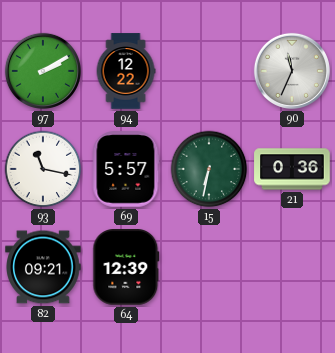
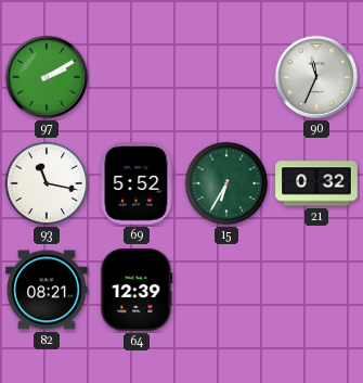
94: 12:22 -> none (126, 71)
69: 5:57 -> 5:52 (137, 183)
15: 6:32 -> 6:35 (226, 183)
21: 0:36 -> 0:32 (316, 183)
82: 09:21 -> 08:21 (47, 290)
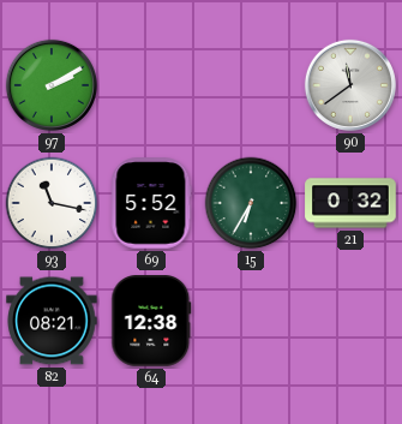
90: 11:34 -> 11:39 (350, 85)
64: 12:39 -> 12:38 (151, 321)
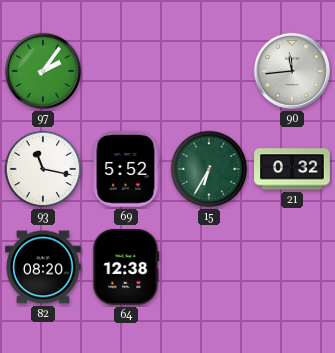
97: 2:10 -> 2:06 (43, 71)
90: 11:39 -> 11:44 (292, 71)
82: 08:21 -> 08:20 (43, 267)
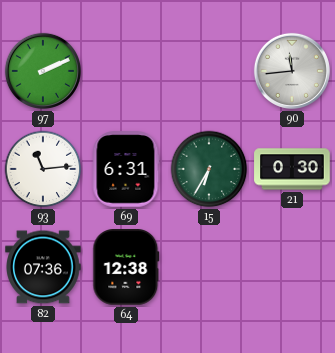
97: 2:06 -> 2:11 (43, 71)
93: 11:17 -> 11:14 (43, 169)
69: 5:52 -> 6:31 (126, 169)
21: 0:32 -> 0:30 (292, 169)
82: 08:20 -> 07:36 (43, 267)
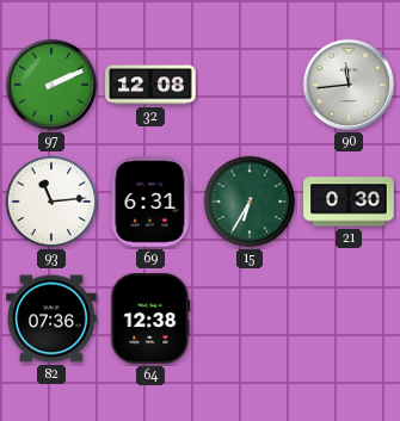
32: none -> 12:08 (150, 85)
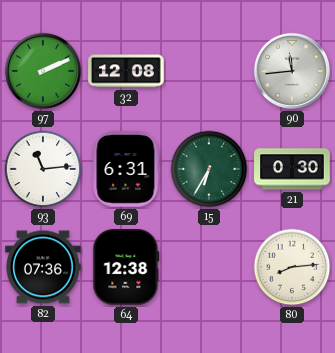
80: none -> 8:14 (292, 267)
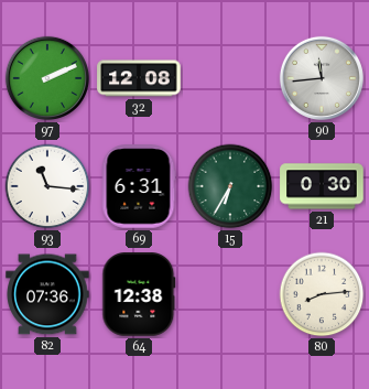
93: 11:14 -> 11:16 (47, 186)
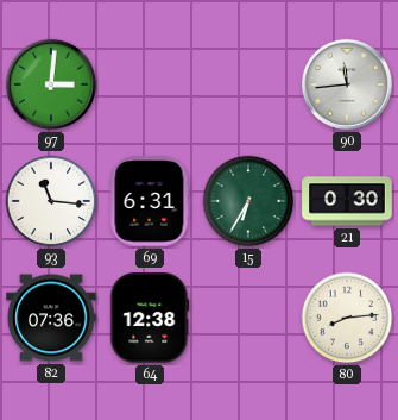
97: 2:11 -> 3:01 (51, 84)
32: 12:08 -> none (139, 78)
